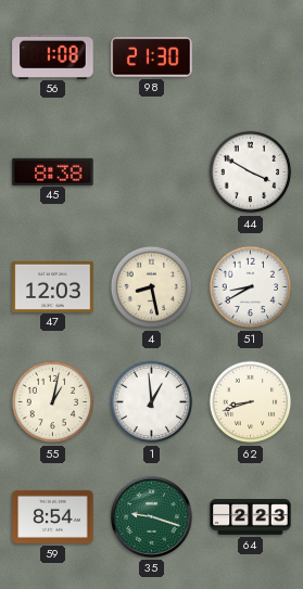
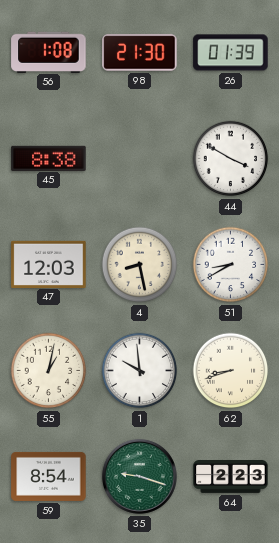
26: none -> 01:39 (231, 53)
1: 12:59 -> 9:59 (140, 371)
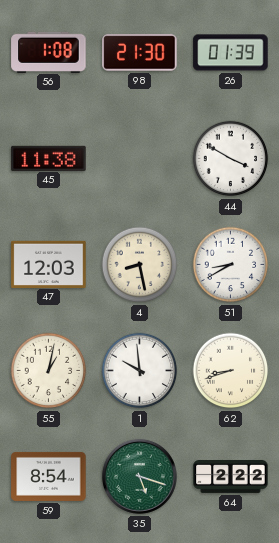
45: 8:38 -> 11:38 (49, 158)
35: 9:18 -> 5:18 (139, 476)
64: 2:23 -> 2:22 (231, 477)
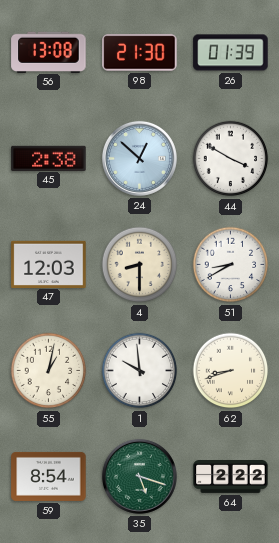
56: 1:08 -> 13:08 (49, 52)
45: 11:38 -> 2:38 (49, 158)
24: none -> 12:52 (139, 158)
4: 8:28 -> 8:30 (140, 265)
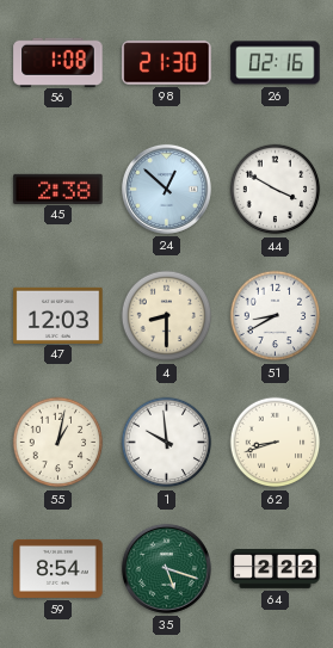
56: 13:08 -> 1:08 (58, 62)
26: 01:39 -> 02:16 (276, 63)
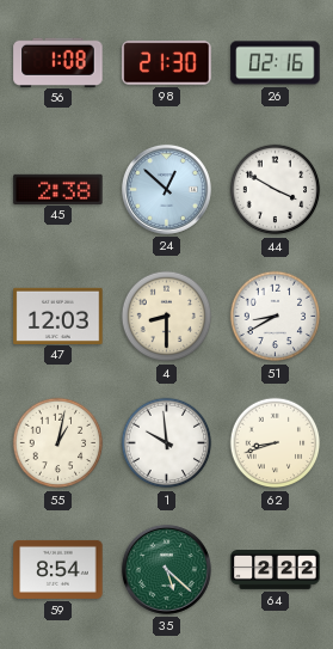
35: 5:18 -> 5:22 (166, 569)
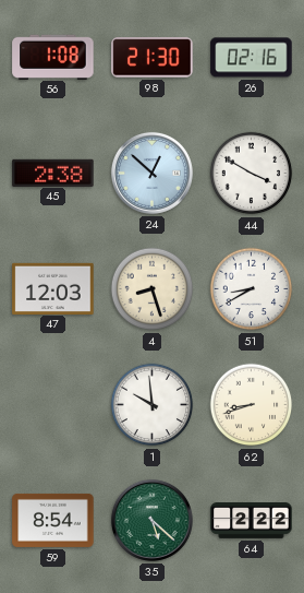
4: 8:30 -> 8:27 (153, 289)
55: 1:02 -> none (58, 443)
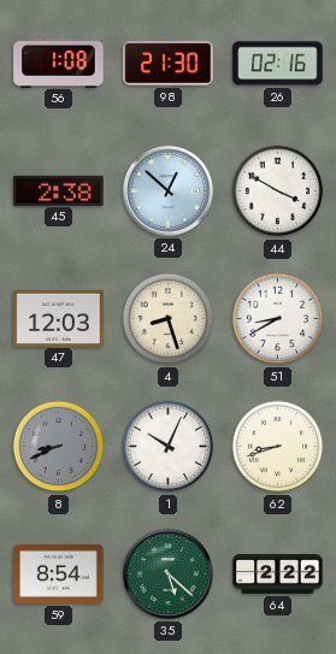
8: none -> 8:41 (59, 447)
1: 9:59 -> 10:04 (169, 447)
